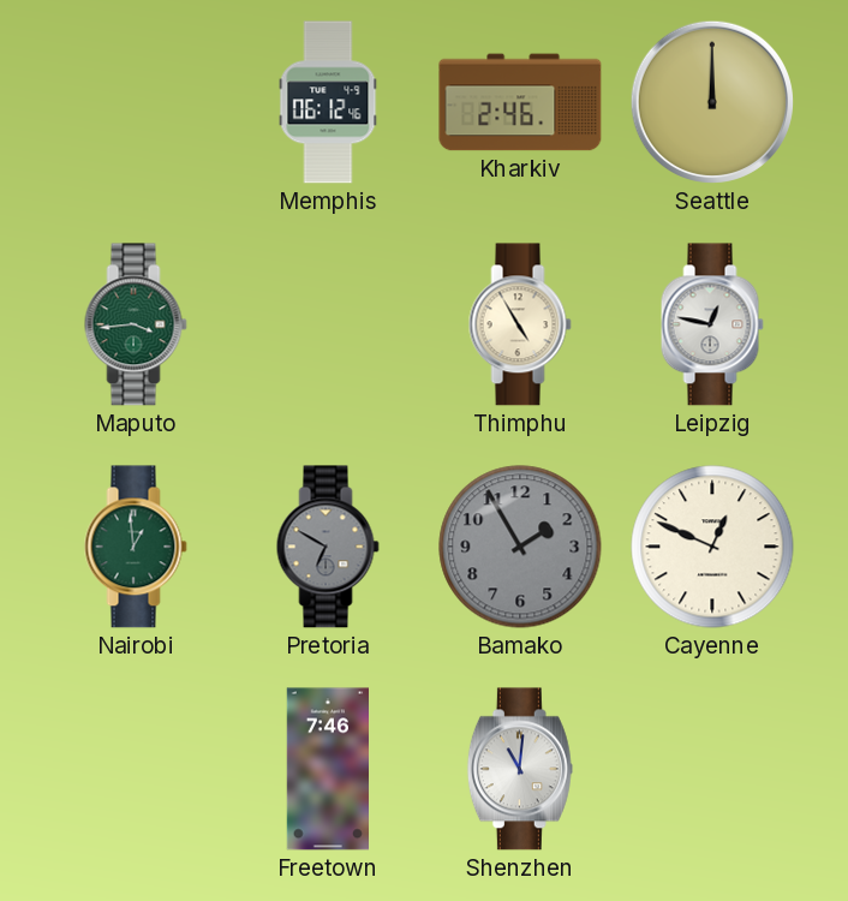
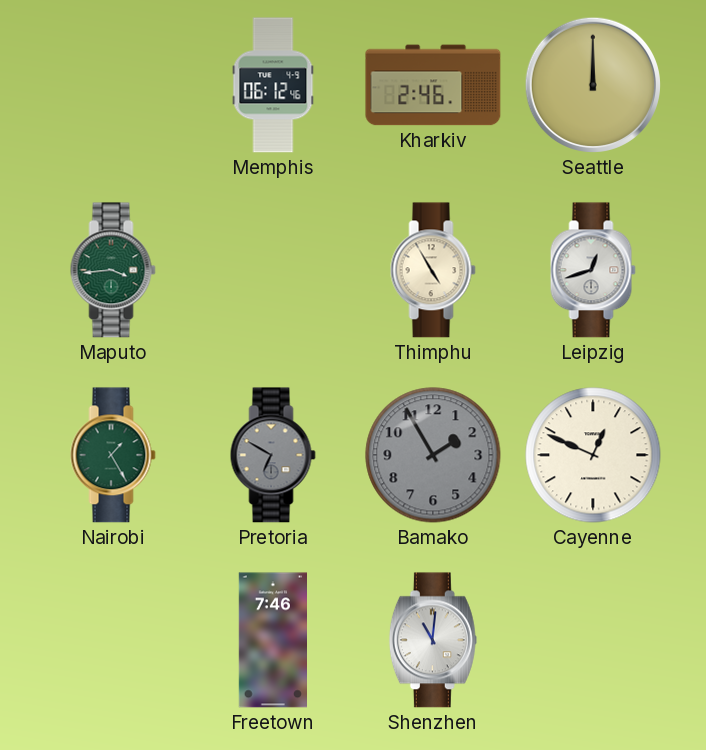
Leipzig: 12:47 -> 12:42 (593, 270)
Nairobi: 12:59 -> 1:25 (113, 455)
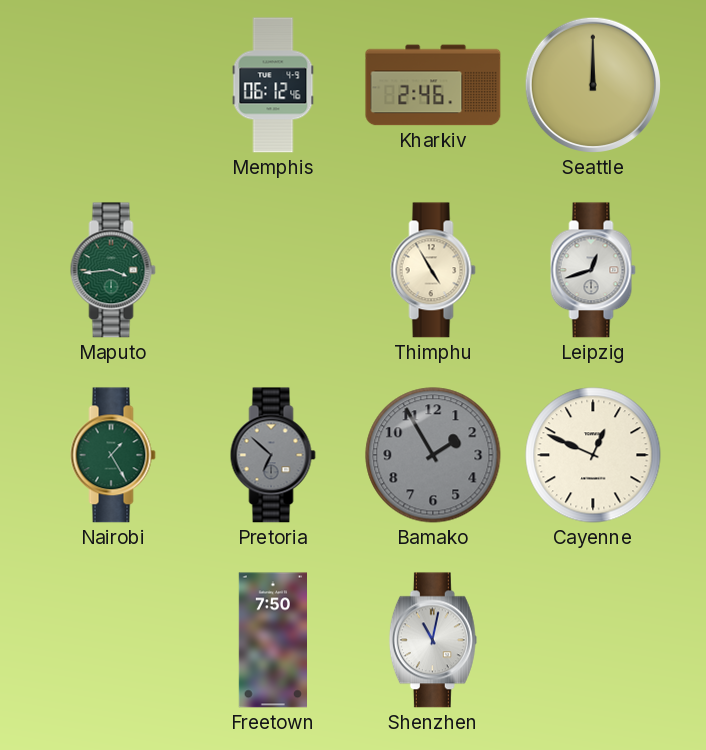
Pretoria: 6:50 -> 6:52 (273, 455)
Freetown: 7:46 -> 7:50 (272, 640)
Shenzhen: 11:01 -> 11:02 (433, 640)
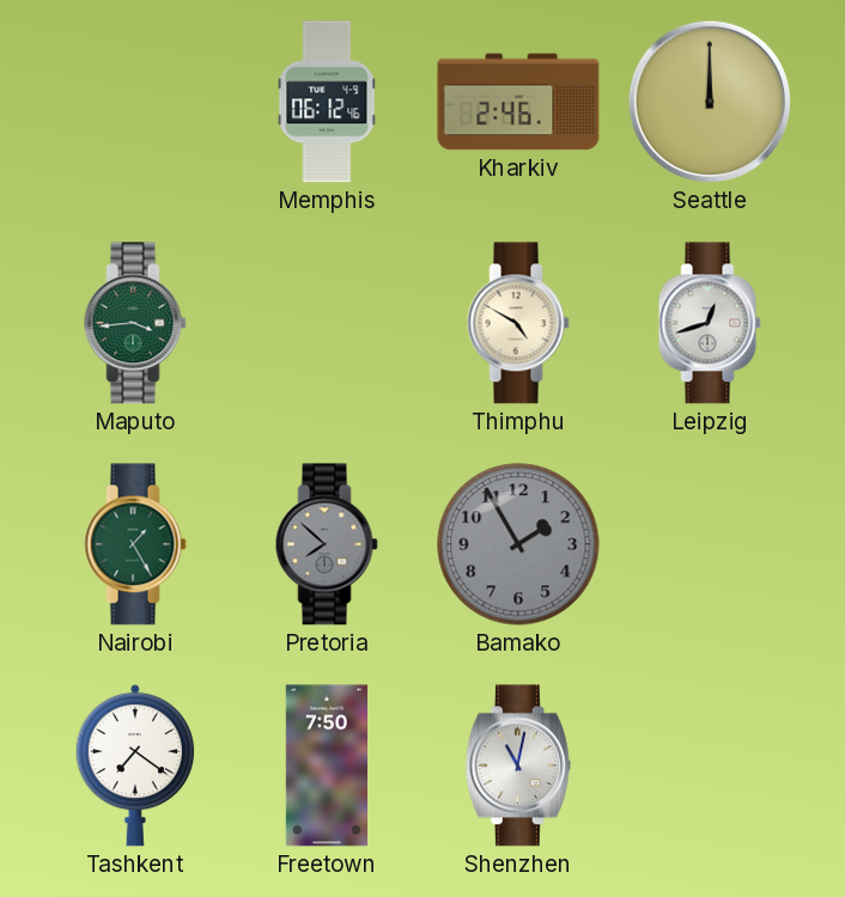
Thimphu: 4:55 -> 4:50 (518, 323)
Pretoria: 6:52 -> 7:52 (327, 544)
Cayenne: 12:49 -> none (593, 455)
Tashkent: none -> 7:21 (135, 765)
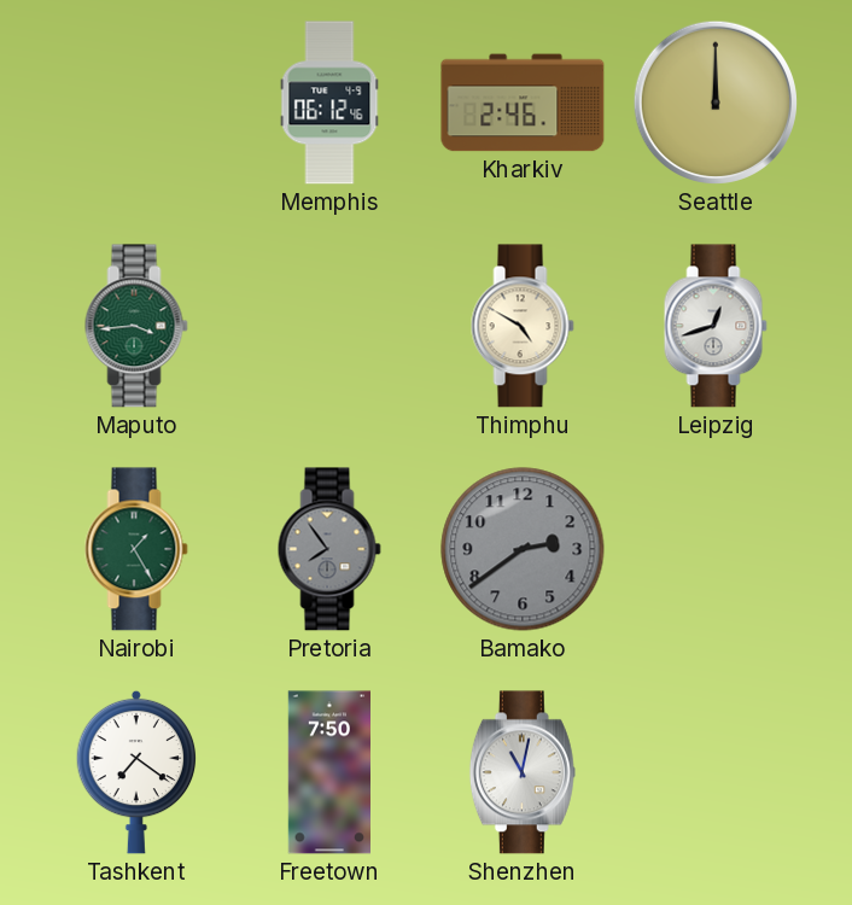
Pretoria: 7:52 -> 7:54 (329, 549)
Bamako: 1:55 -> 2:39 (523, 549)
